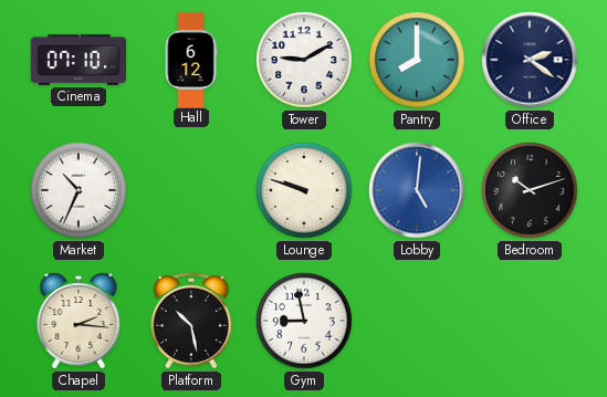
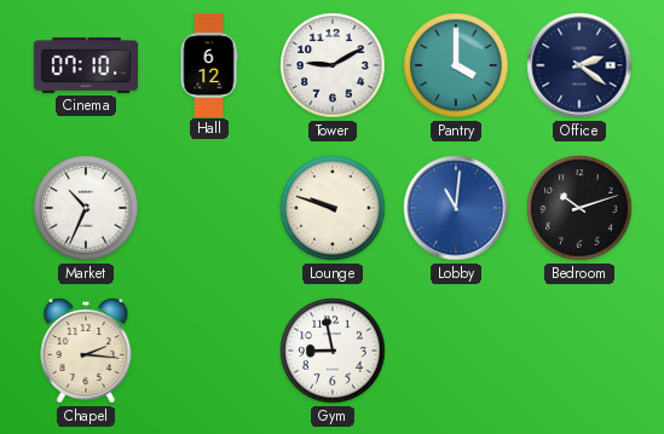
Pantry: 8:00 -> 4:00 (456, 65)
Lobby: 5:01 -> 11:01 (456, 208)
Platform: 10:28 -> none (191, 321)
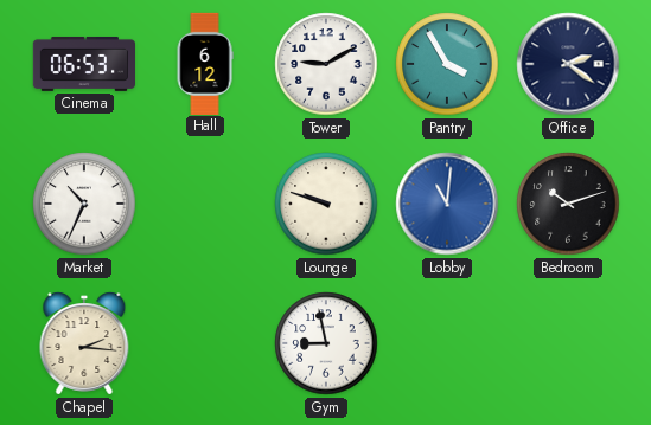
Cinema: 07:10 -> 06:53 (83, 64)
Pantry: 4:00 -> 3:55 (447, 64)
